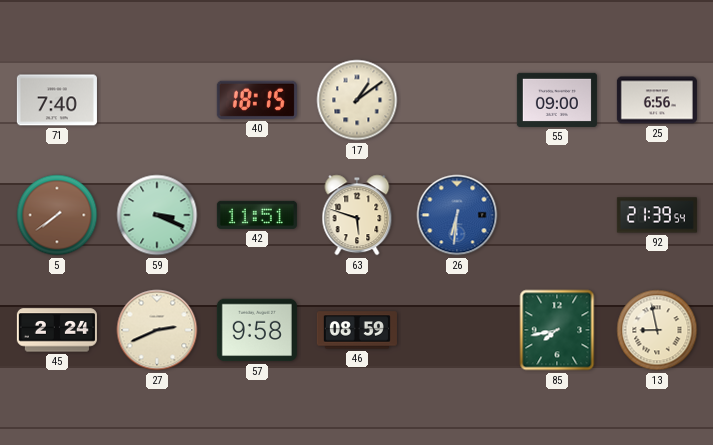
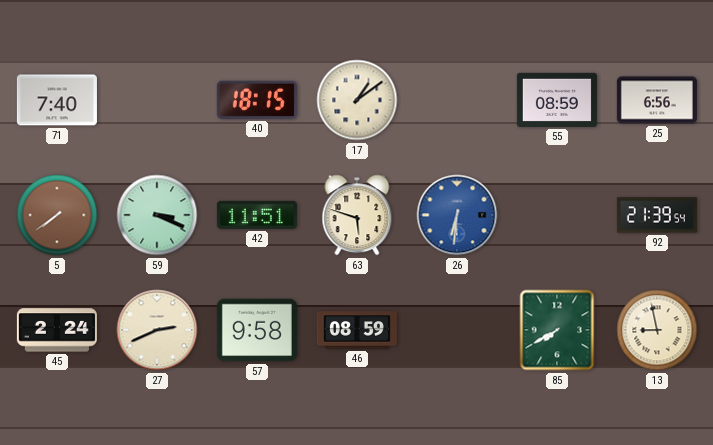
55: 09:00 -> 08:59 (557, 100)
85: 7:43 -> 7:40 (557, 330)
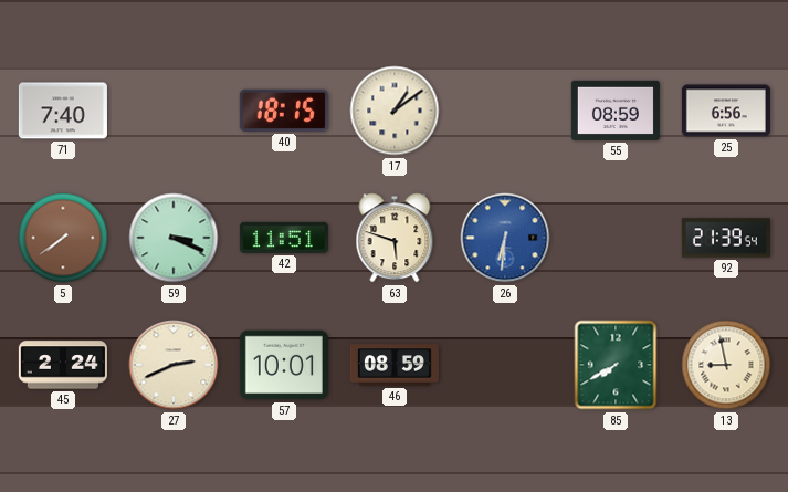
57: 9:58 -> 10:01 (284, 365)
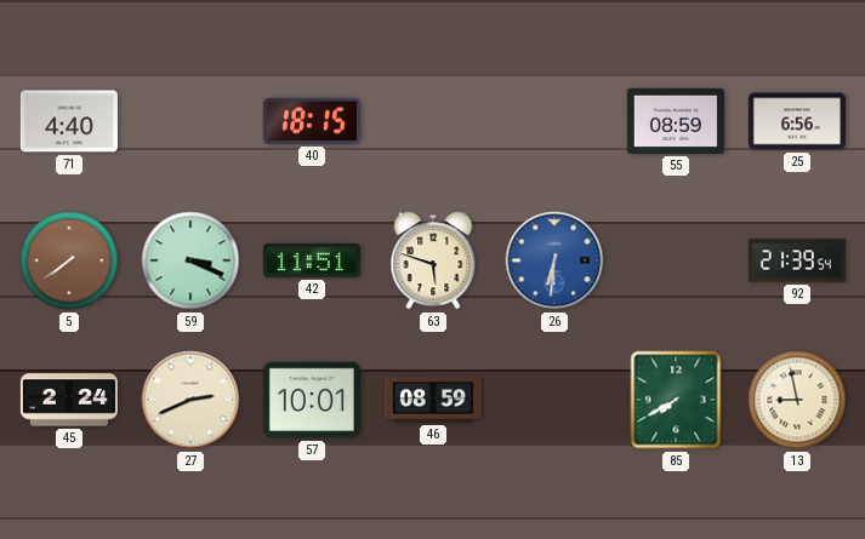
71: 7:40 -> 4:40 (69, 121)
17: 1:09 -> none (395, 111)
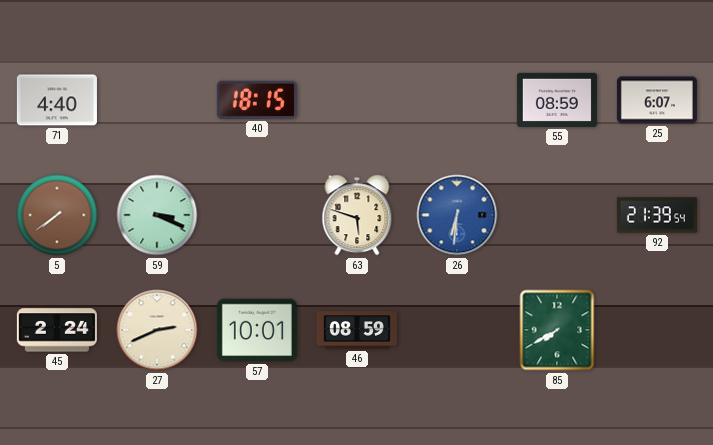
25: 6:56 -> 6:07 (657, 100)
42: 11:51 -> none (312, 260)
13: 8:58 -> none (797, 400)
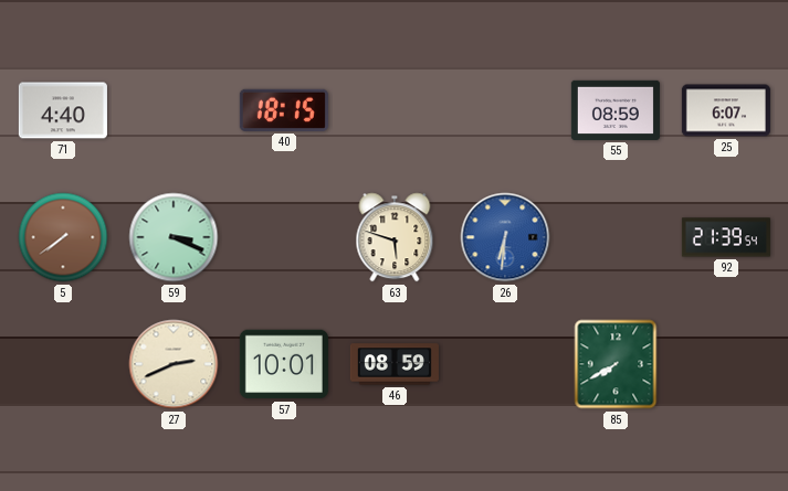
45: 2:24 -> none (57, 330)
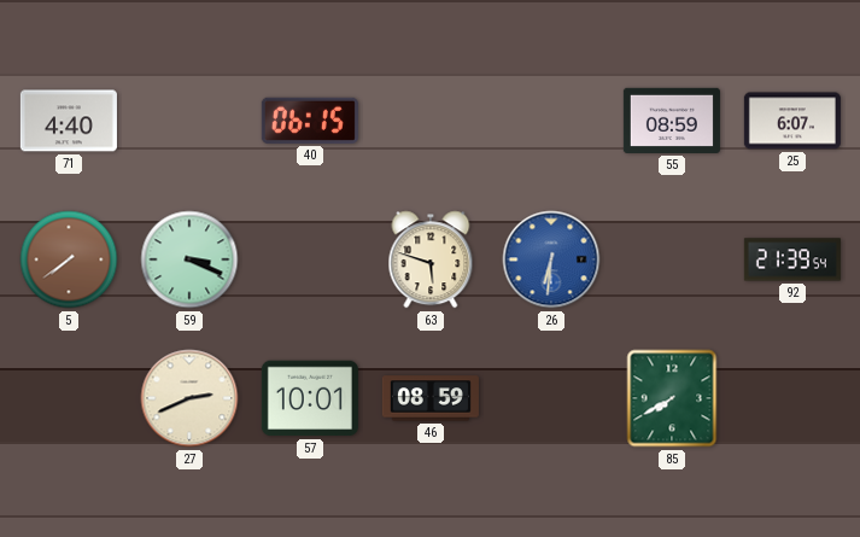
40: 18:15 -> 06:15 (310, 121)
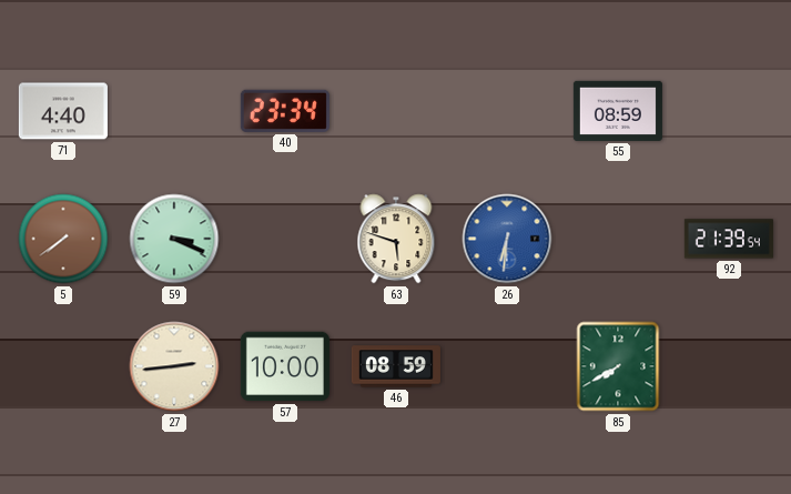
40: 06:15 -> 23:34 (285, 111)
25: 6:07 -> none (792, 121)
27: 2:41 -> 2:44 (174, 366)
57: 10:01 -> 10:00 (285, 366)
